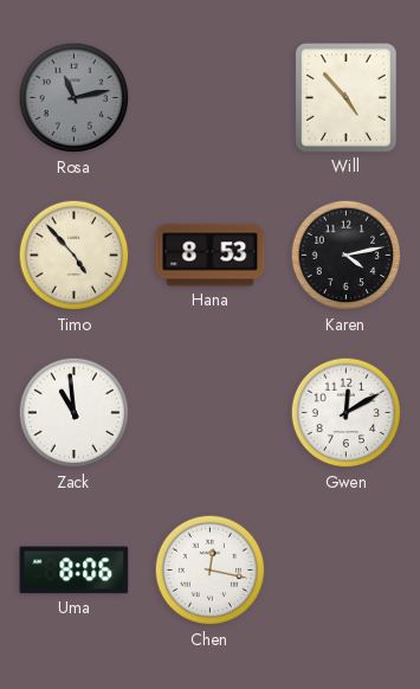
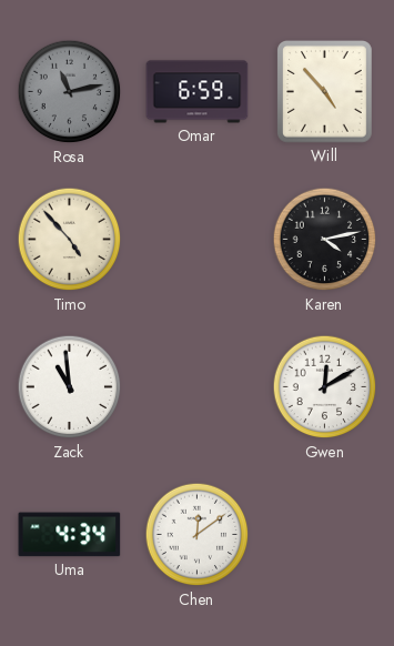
Omar: none -> 6:59 (198, 92)
Hana: 8:53 -> none (211, 256)
Uma: 8:06 -> 4:34 (70, 535)
Chen: 12:17 -> 12:09 (198, 535)
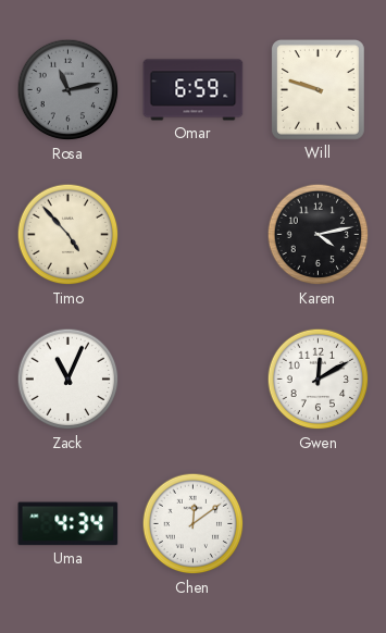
Will: 4:53 -> 9:48 (319, 90)
Zack: 10:59 -> 11:04 (69, 380)
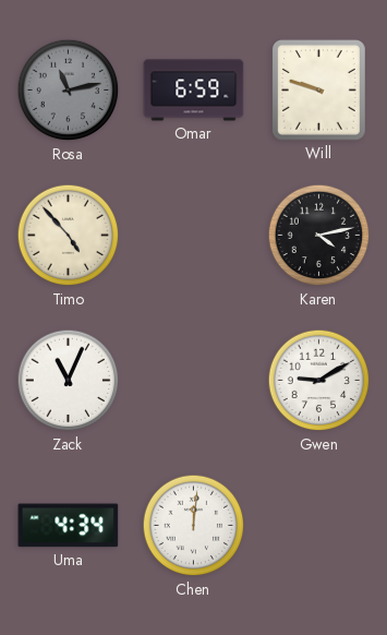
Gwen: 12:10 -> 9:10 (319, 381)
Chen: 12:09 -> 12:01 (194, 526)
